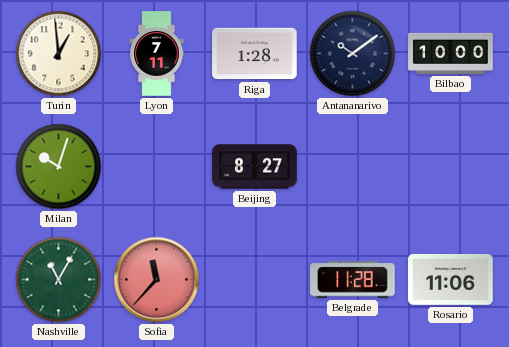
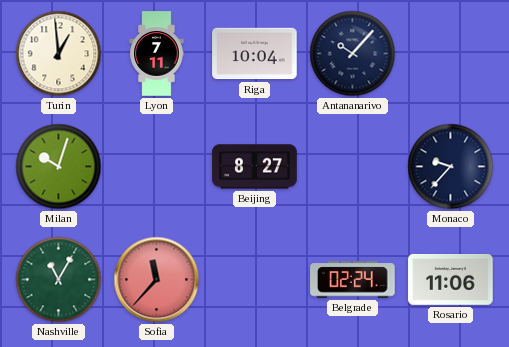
Riga: 1:28 -> 10:04 (255, 54)
Antananarivo: 10:09 -> 10:07 (353, 54)
Bilbao: 10:00 -> none (451, 53)
Monaco: none -> 9:37 (451, 167)
Belgrade: 11:28 -> 02:24 (353, 280)
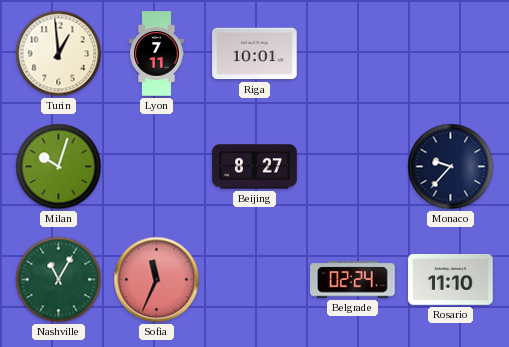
Riga: 10:04 -> 10:01 (255, 54)
Antananarivo: 10:07 -> none (353, 54)
Sofia: 11:37 -> 11:34 (157, 280)
Rosario: 11:06 -> 11:10 (451, 280)
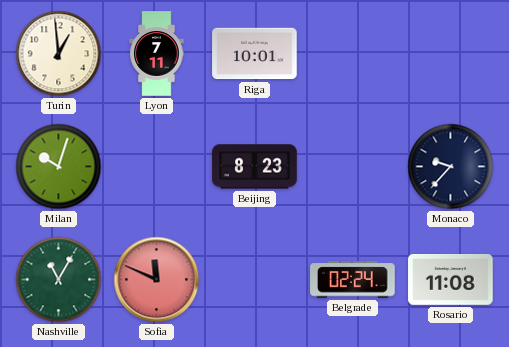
Beijing: 8:27 -> 8:23 (255, 167)
Sofia: 11:34 -> 11:49 (157, 280)
Rosario: 11:10 -> 11:08 (451, 280)
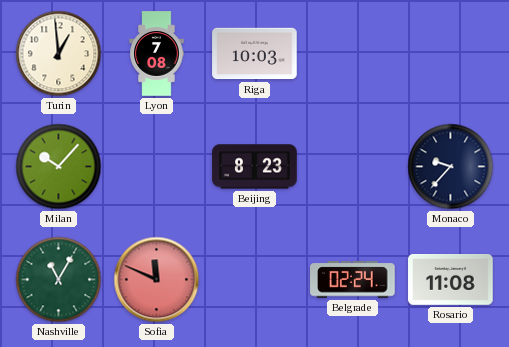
Lyon: 7:11 -> 7:08 (157, 54)
Riga: 10:01 -> 10:03 (255, 54)
Milan: 10:03 -> 10:07 (59, 167)
